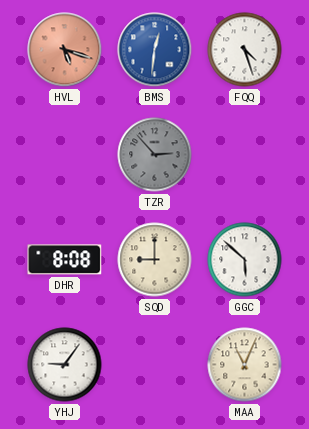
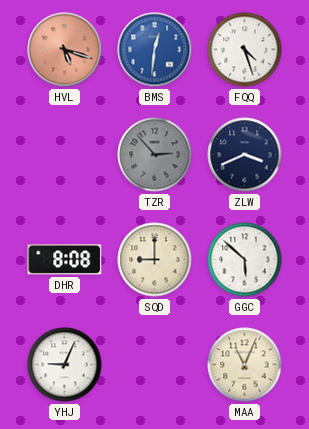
ZLW: none -> 3:41 (245, 155)
YHJ: 9:06 -> 9:04 (65, 365)
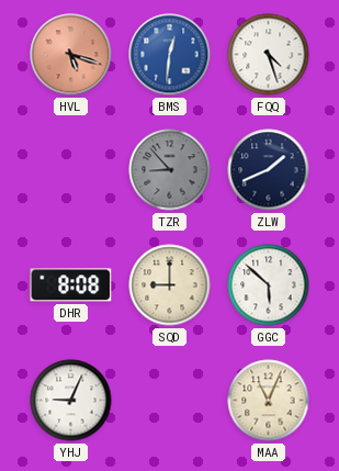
TZR: 2:53 -> 8:53 (170, 170)
ZLW: 3:41 -> 1:41 (269, 170)
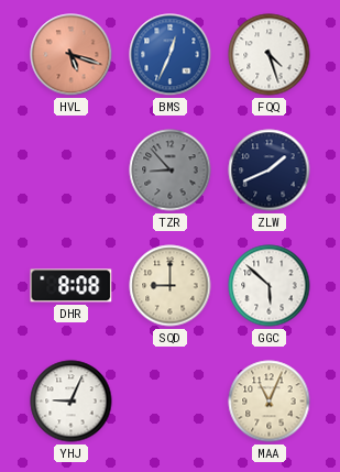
BMS: 12:31 -> 12:34 (171, 55)
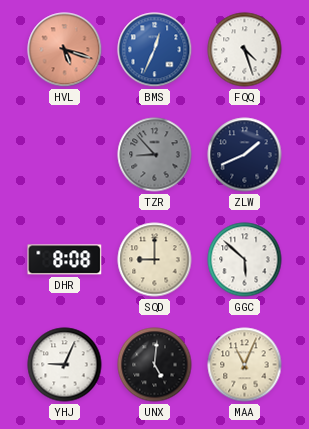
UNX: none -> 5:01 (155, 365)
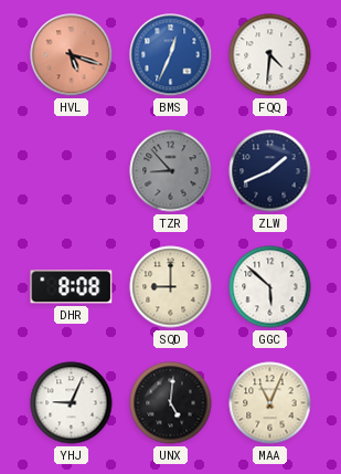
FQQ: 4:27 -> 4:31 (270, 55)
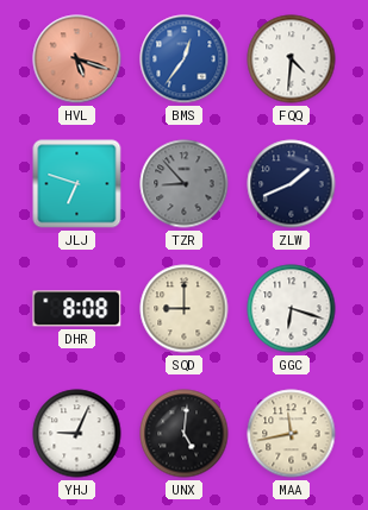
BMS: 12:34 -> 12:36 (185, 59)
JLJ: none -> 6:48 (77, 184)
GGC: 5:52 -> 6:18 (292, 309)
MAA: 11:04 -> 11:43 (292, 434)
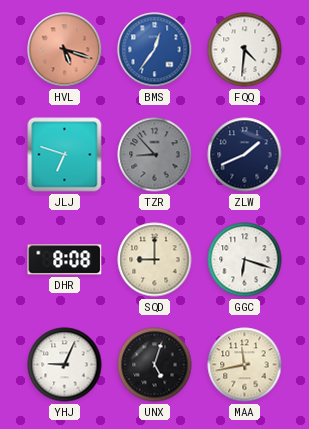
UNX: 5:01 -> 5:03 (155, 365)
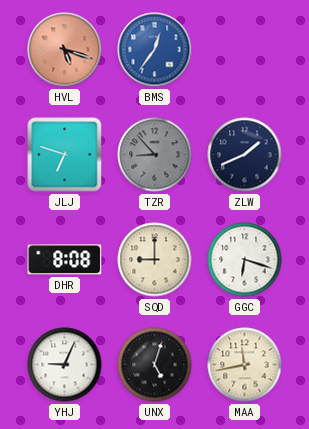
FQQ: 4:31 -> none (245, 50)
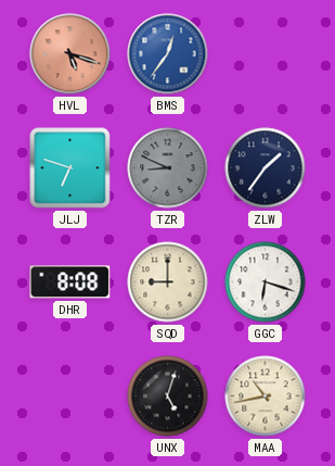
TZR: 8:53 -> 8:49 (168, 168)
ZLW: 1:41 -> 1:36 (266, 168)
YHJ: 9:04 -> none (65, 365)
MAA: 11:43 -> 10:43 (266, 396)
